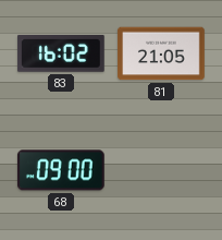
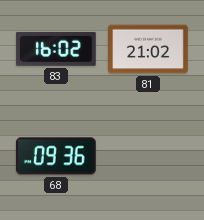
81: 21:05 -> 21:02 (148, 49)
68: 09:00 -> 09:36 (56, 156)
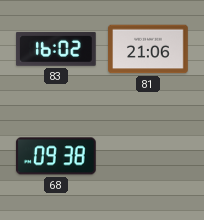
81: 21:02 -> 21:06 (148, 49)
68: 09:36 -> 09:38 (56, 156)
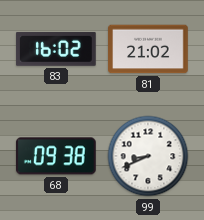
81: 21:06 -> 21:02 (148, 49)
99: none -> 8:41 (148, 156)
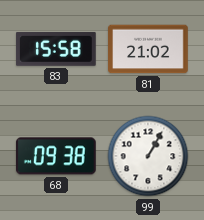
83: 16:02 -> 15:58 (57, 49)
99: 8:41 -> 1:05 (148, 156)
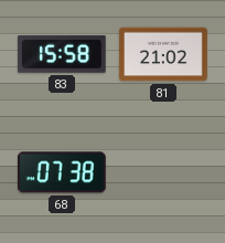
68: 09:38 -> 07:38 (62, 172)
99: 1:05 -> none (148, 156)
